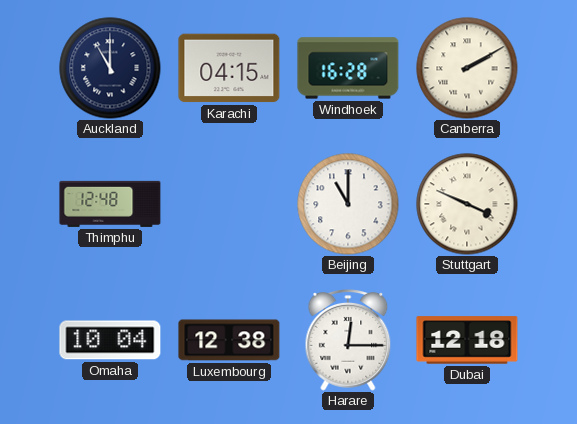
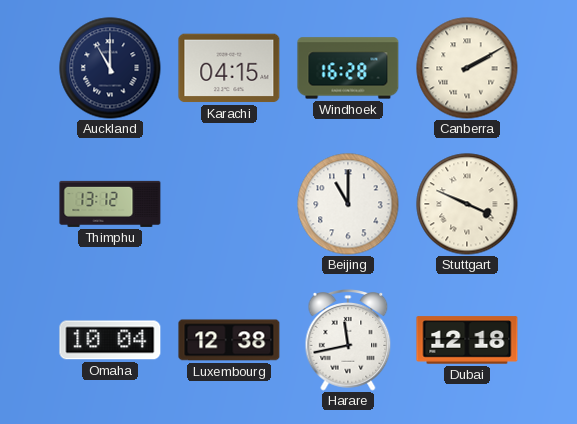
Thimphu: 12:48 -> 13:12 (110, 204)
Harare: 12:15 -> 11:43 (348, 340)
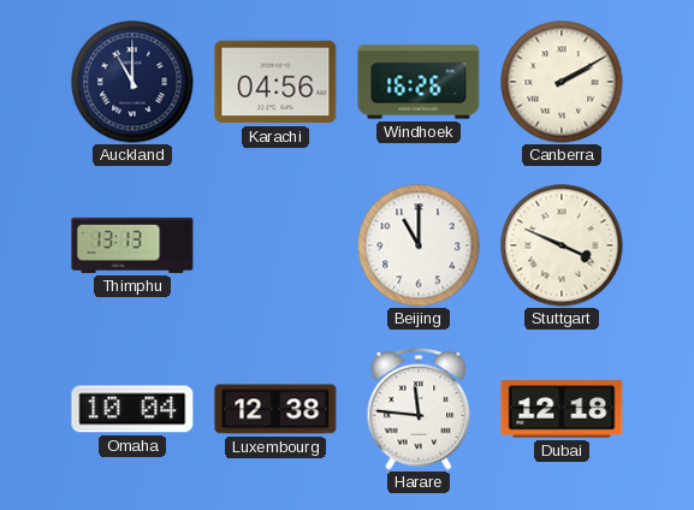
Karachi: 04:15 -> 04:56 (275, 82)
Windhoek: 16:28 -> 16:26 (419, 82)
Thimphu: 13:12 -> 13:13 (132, 245)
Harare: 11:43 -> 11:46 (419, 409)
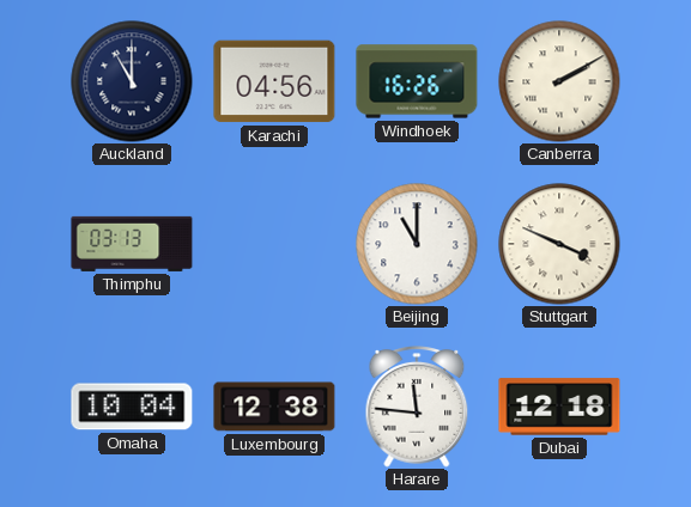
Thimphu: 13:13 -> 03:13 (132, 244)
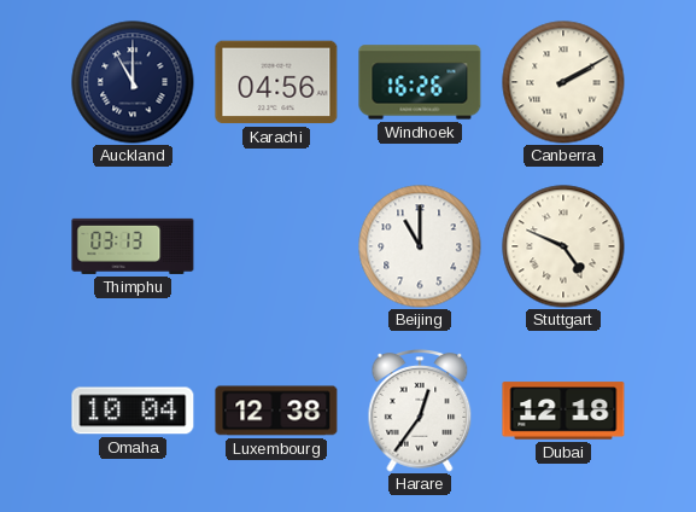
Stuttgart: 3:49 -> 4:49 (563, 246)
Harare: 11:46 -> 12:36 (420, 411)
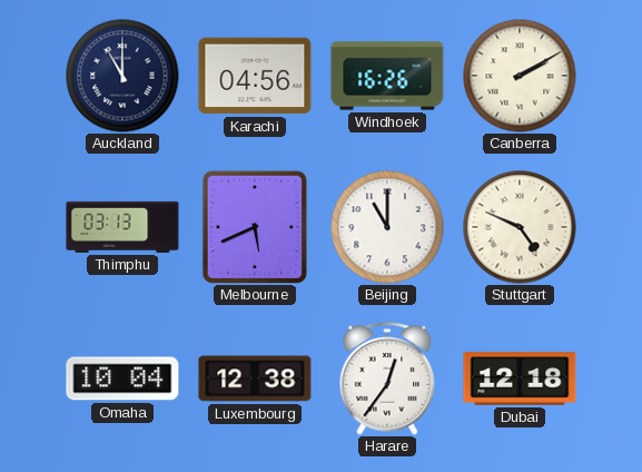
Melbourne: none -> 5:41 (255, 227)
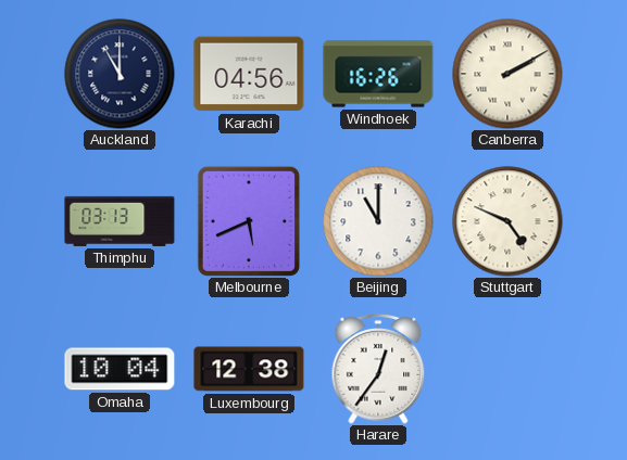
Dubai: 12:18 -> none (520, 378)
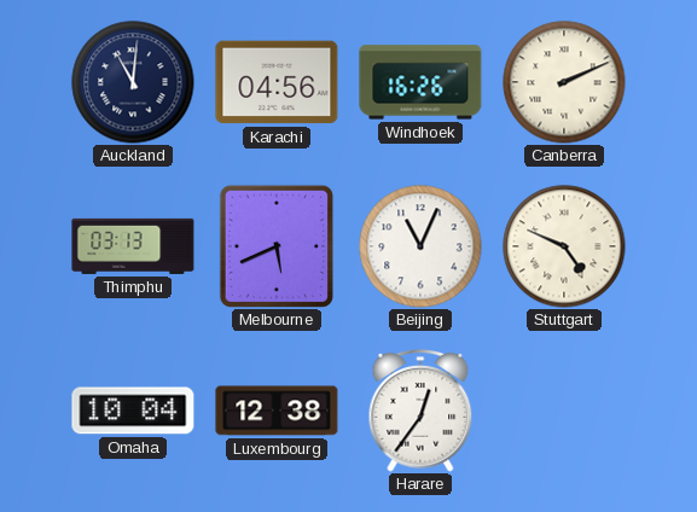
Auckland: 11:00 -> 11:01 (133, 82)
Canberra: 2:10 -> 2:11 (564, 82)
Beijing: 11:00 -> 11:04 (420, 246)
